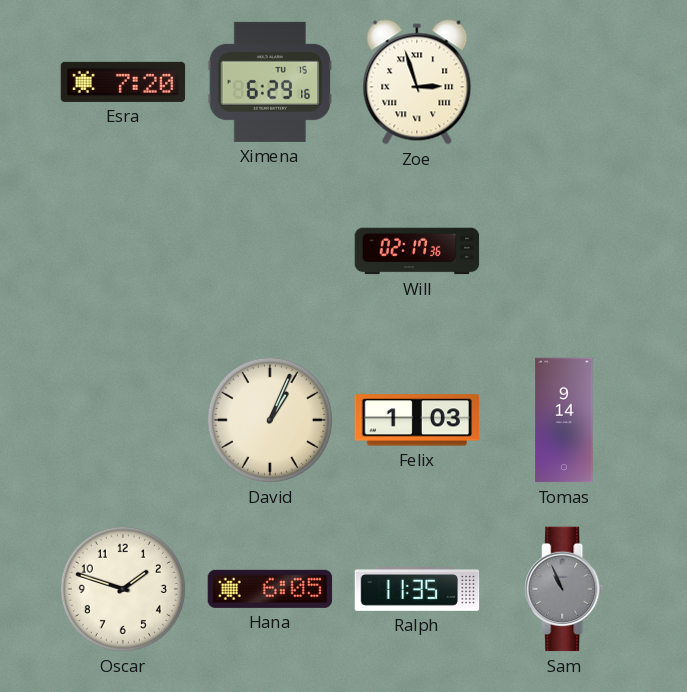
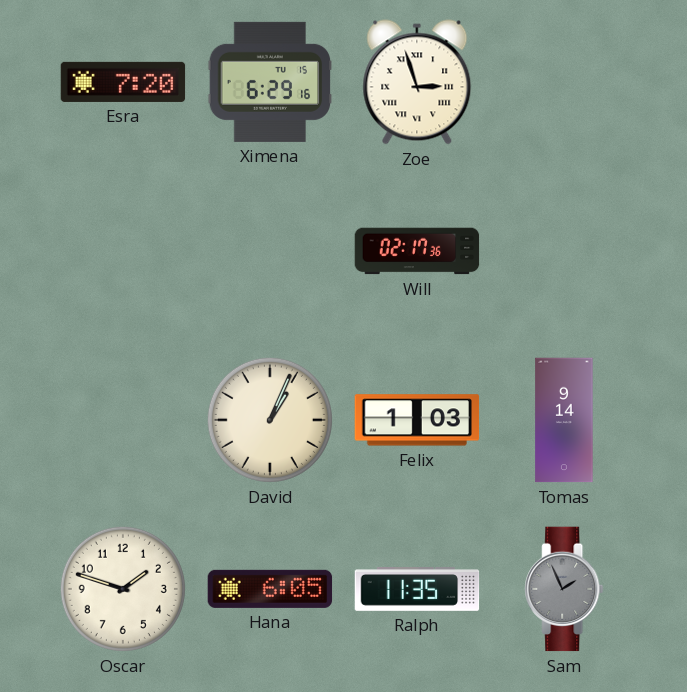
Sam: 10:56 -> 1:56 (564, 589)
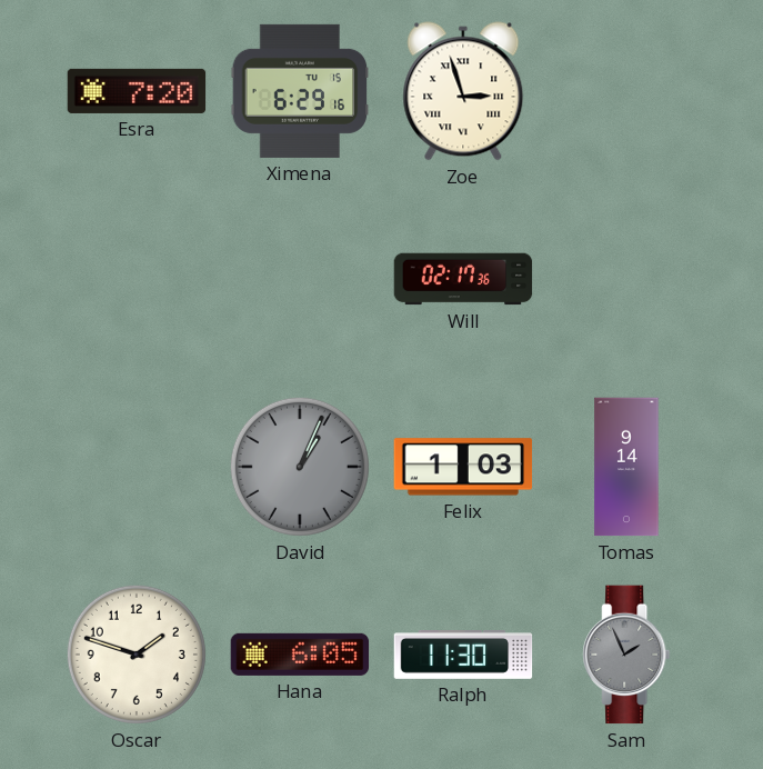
David dial: cream -> grey (300, 467)
Ralph: 11:35 -> 11:30 (463, 656)
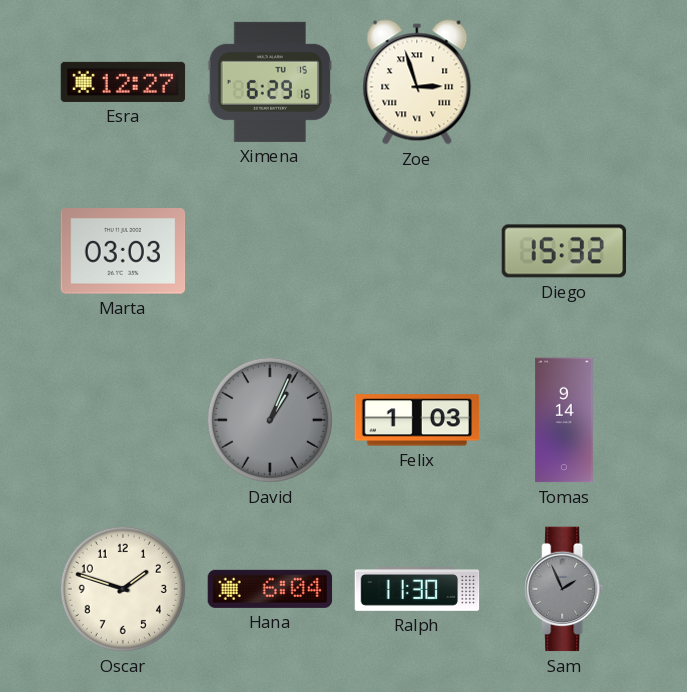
Esra: 7:20 -> 12:27 (123, 82)
Marta: none -> 03:03 (123, 251)
Will: 02:17 -> none (463, 279)
Diego: none -> 15:32 (564, 251)
Hana: 6:05 -> 6:04 (270, 589)
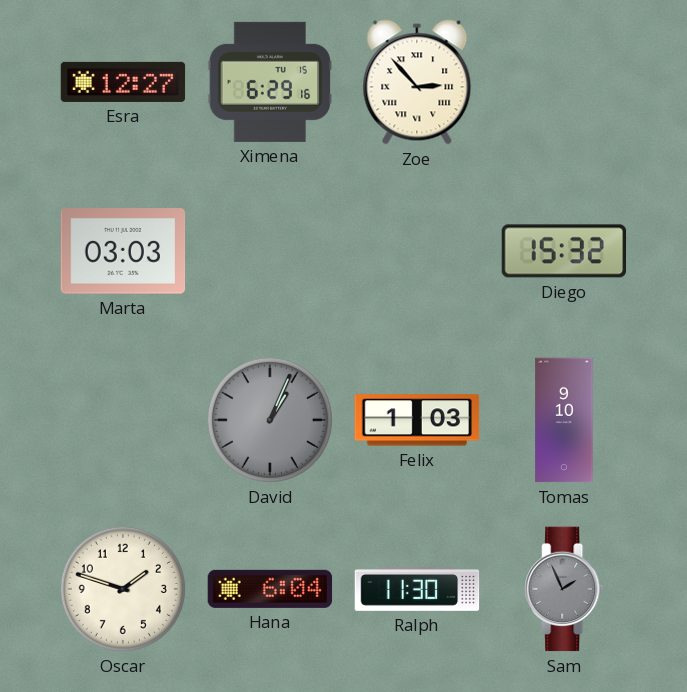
Zoe: 2:57 -> 2:53 (417, 82)
Tomas: 9:14 -> 9:10 (564, 420)
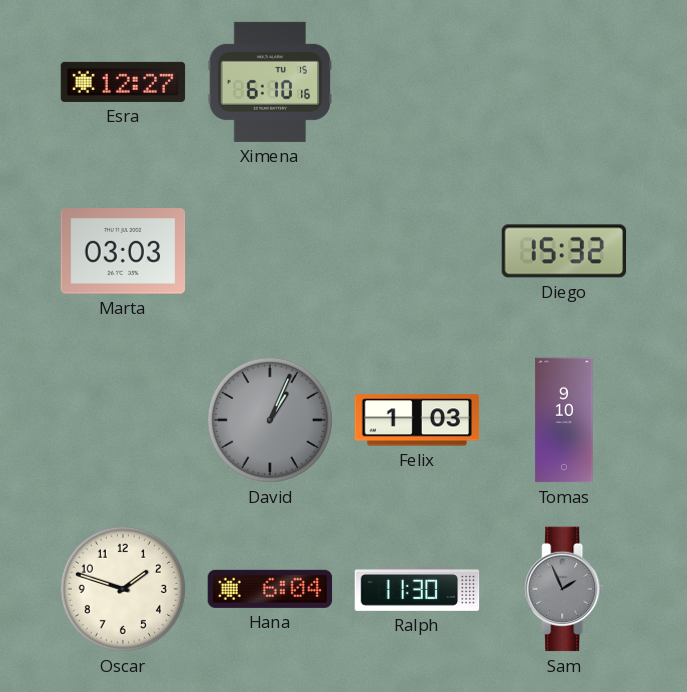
Ximena: 6:29 -> 6:10 (270, 82)
Zoe: 2:53 -> none (417, 82)
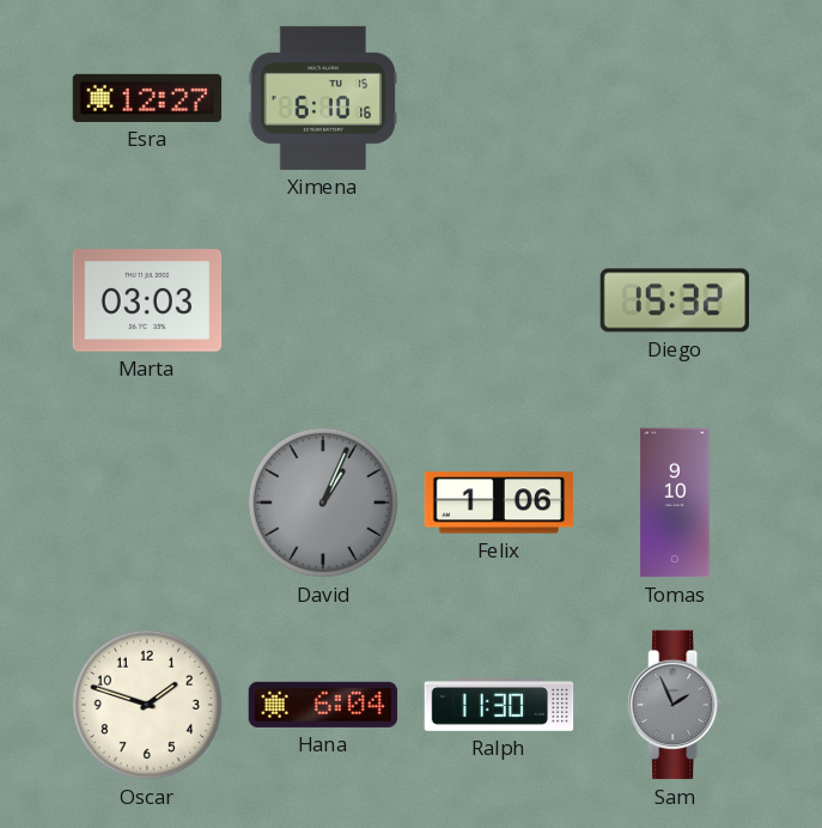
Felix: 1:03 -> 1:06 (499, 503)
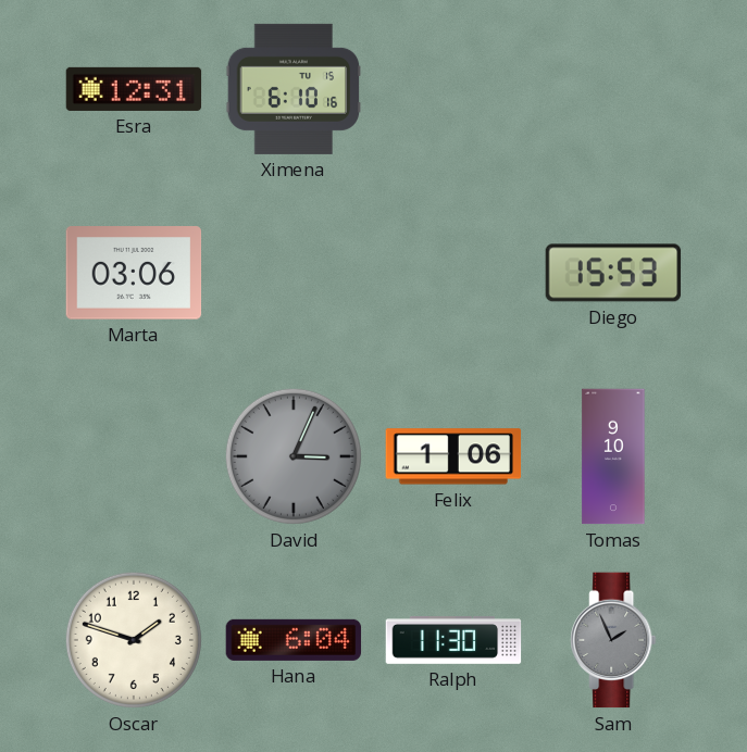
Esra: 12:27 -> 12:31 (134, 89)
Marta: 03:03 -> 03:06 (134, 273)
Diego: 15:32 -> 15:53 (613, 273)
David: 1:04 -> 3:04 (294, 456)
